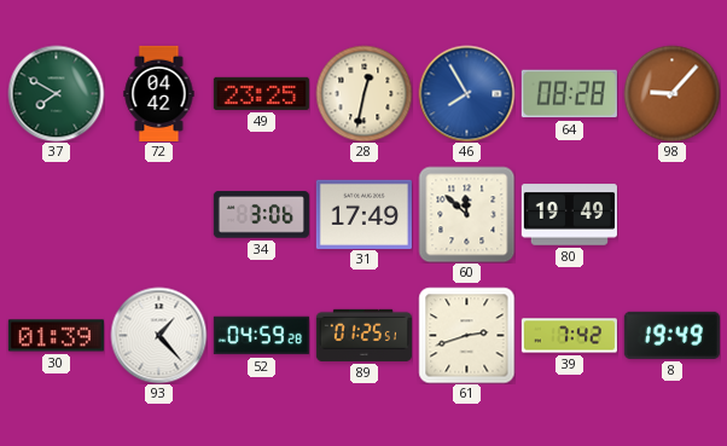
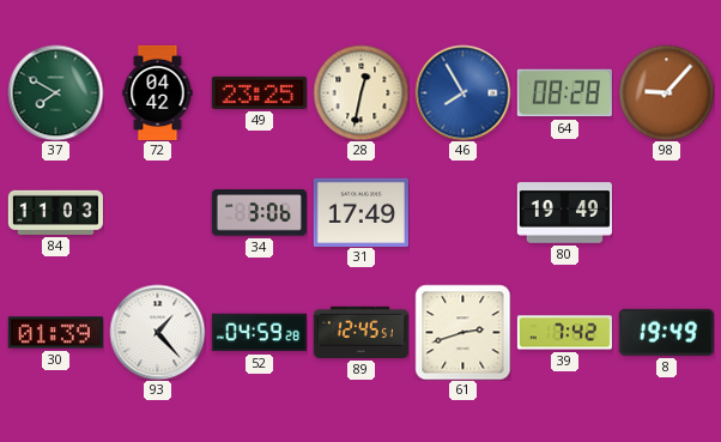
84: none -> 11:03 (55, 212)
60: 11:52 -> none (466, 214)
89: 01:25 -> 12:45 (360, 332)
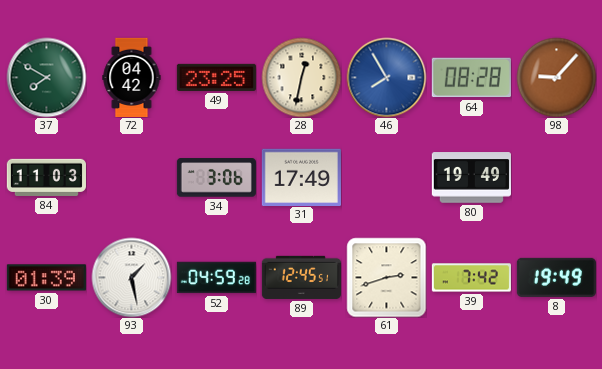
93: 1:23 -> 1:28 (131, 277)
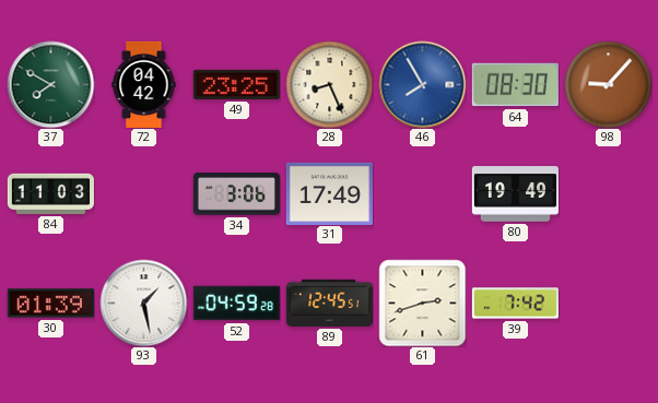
28: 12:32 -> 8:26 (329, 84)
64: 08:28 -> 08:30 (515, 85)
8: 19:49 -> none (556, 277)
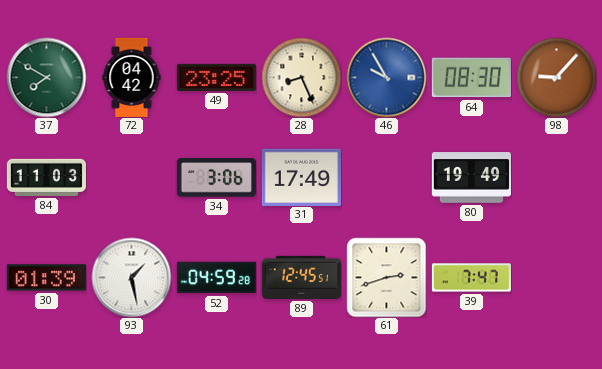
46: 7:55 -> 9:55 (386, 77)
39: 7:42 -> 7:47 (471, 278)
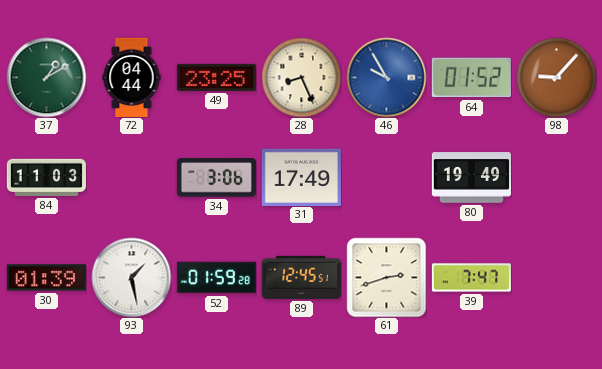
37: 7:50 -> 1:10 (46, 77)
72: 04:42 -> 04:44 (132, 77)
64: 08:30 -> 01:52 (471, 78)
52: 04:59 -> 01:59 (216, 278)
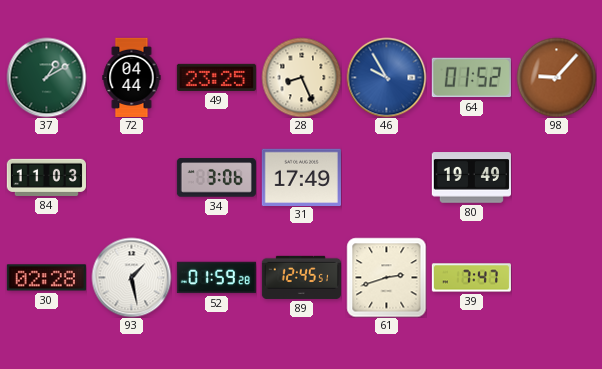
30: 01:39 -> 02:28 (46, 278)
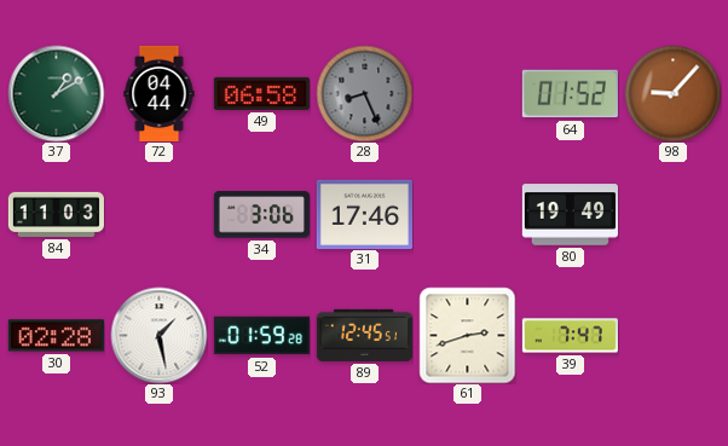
49: 23:25 -> 06:58 (261, 93)
28 dial: cream -> grey (364, 93)
46: 9:55 -> none (386, 77)
31: 17:49 -> 17:46 (364, 214)
